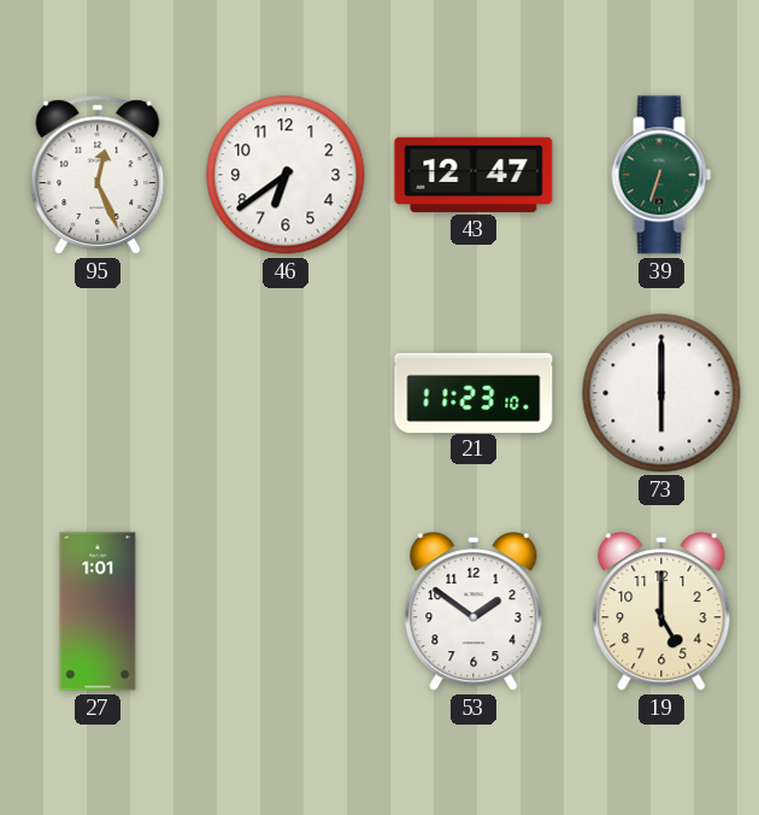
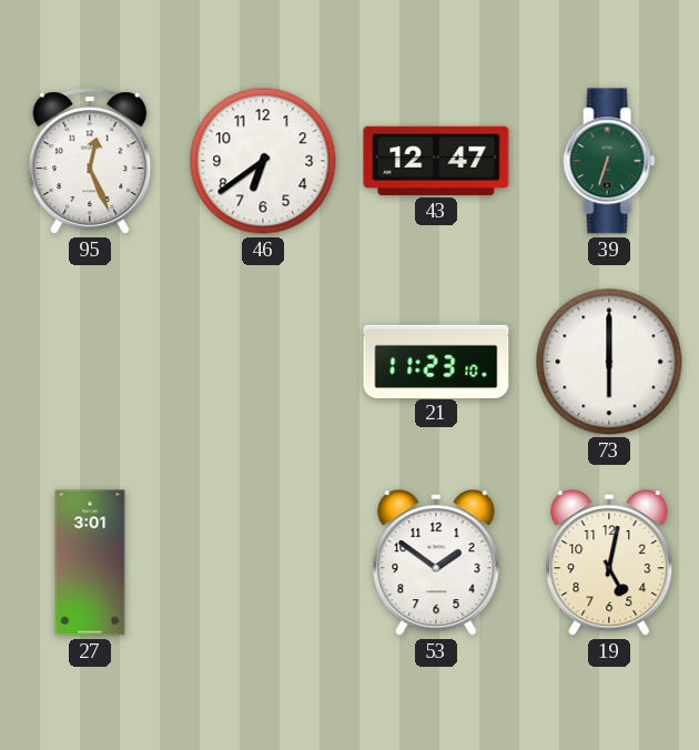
27: 1:01 -> 3:01 (90, 562)
19: 5:00 -> 5:02 (609, 564)
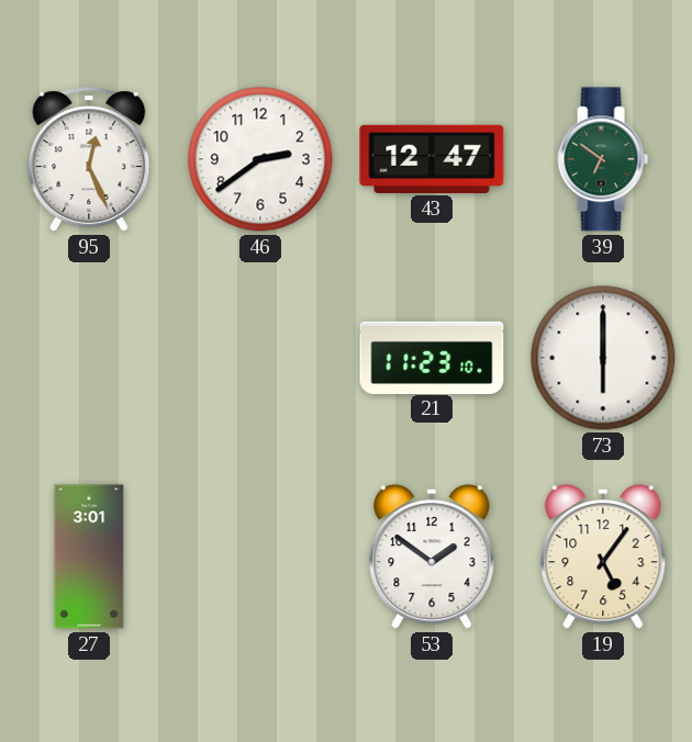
46: 6:39 -> 2:39 (260, 159)
39: 6:33 -> 6:51 (603, 159)
19: 5:02 -> 5:06 (603, 558)
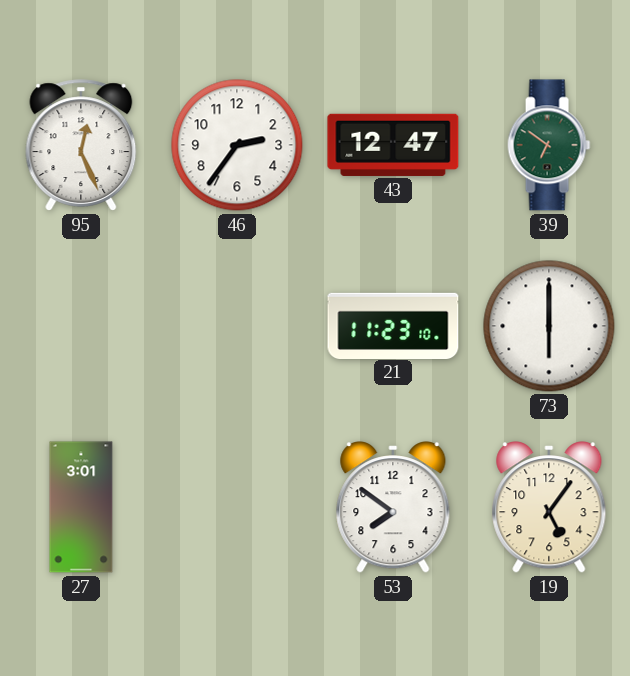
46: 2:39 -> 2:36 (237, 145)
53: 1:51 -> 7:51 (393, 508)
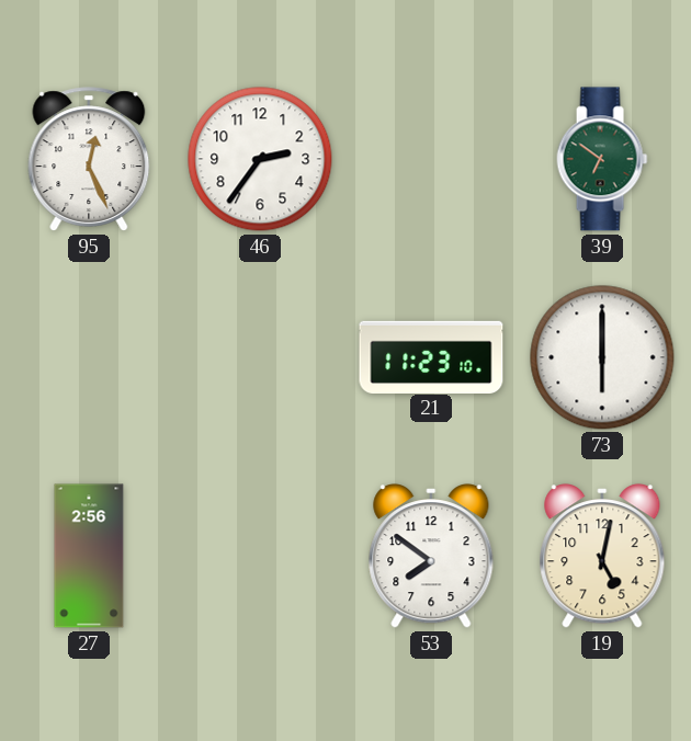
43: 12:47 -> none (393, 145)
27: 3:01 -> 2:56 (89, 556)
19: 5:06 -> 5:02 (602, 557)
